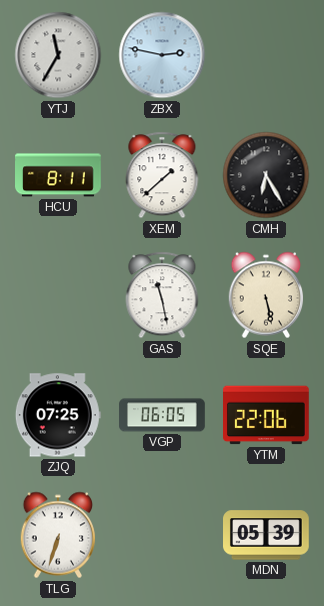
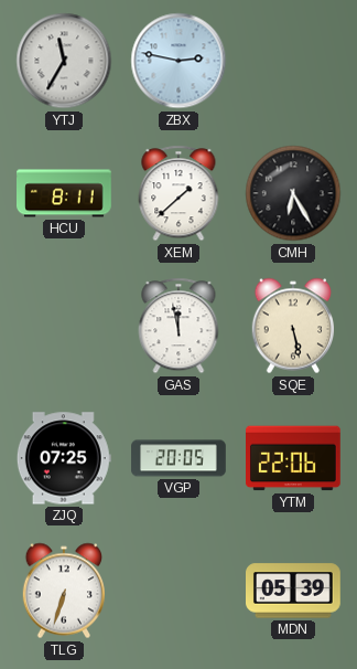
GAS: 11:28 -> 11:58 (178, 326)
VGP: 06:05 -> 20:05 (178, 458)
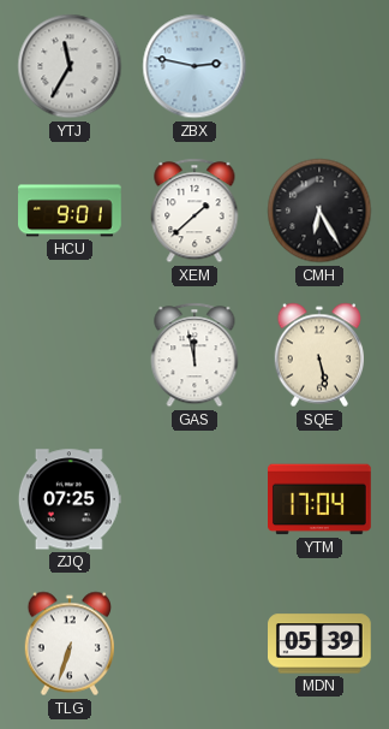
HCU: 8:11 -> 9:01 (71, 211)
VGP: 20:05 -> none (178, 458)
YTM: 22:06 -> 17:04 (321, 499)
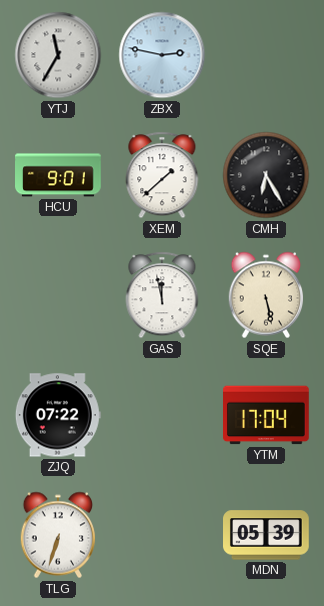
ZJQ: 07:25 -> 07:22 (58, 415)
